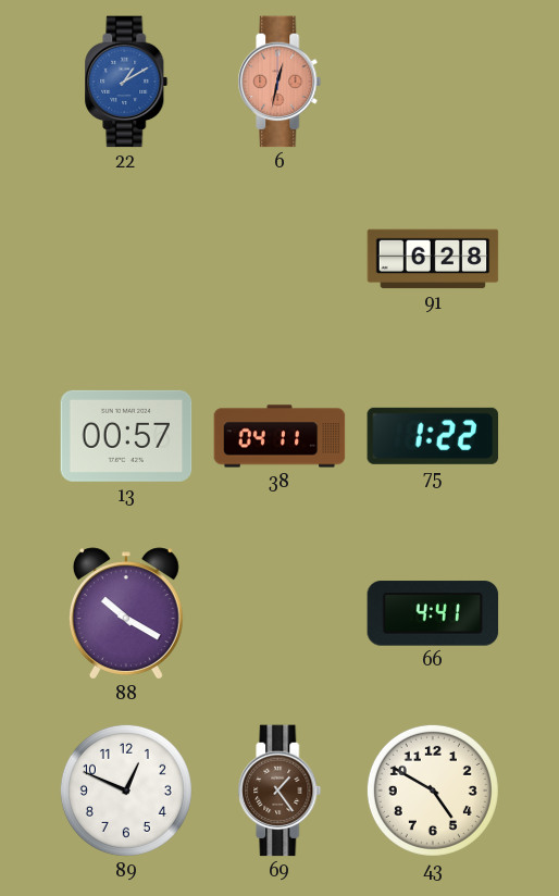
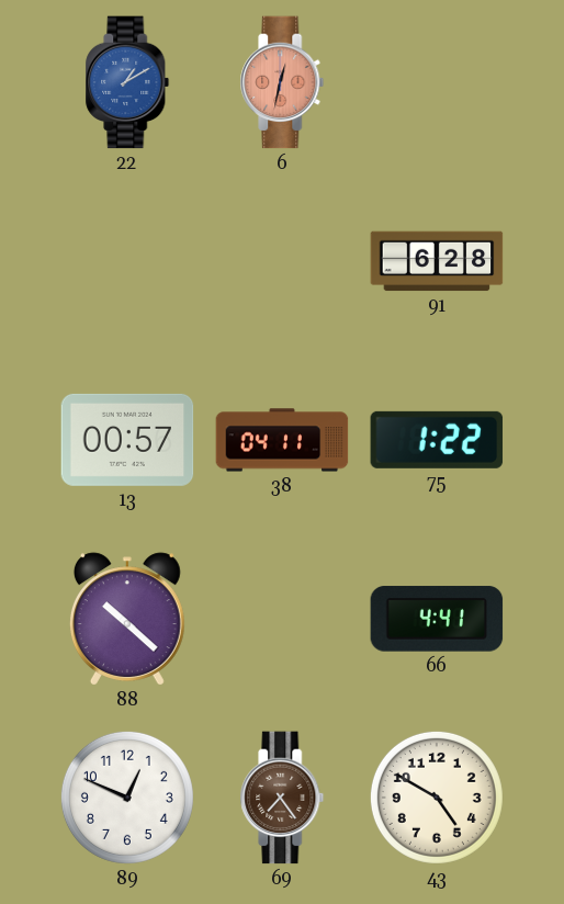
88: 10:20 -> 10:22 (127, 619)
69: 1:24 -> 7:24 (282, 798)
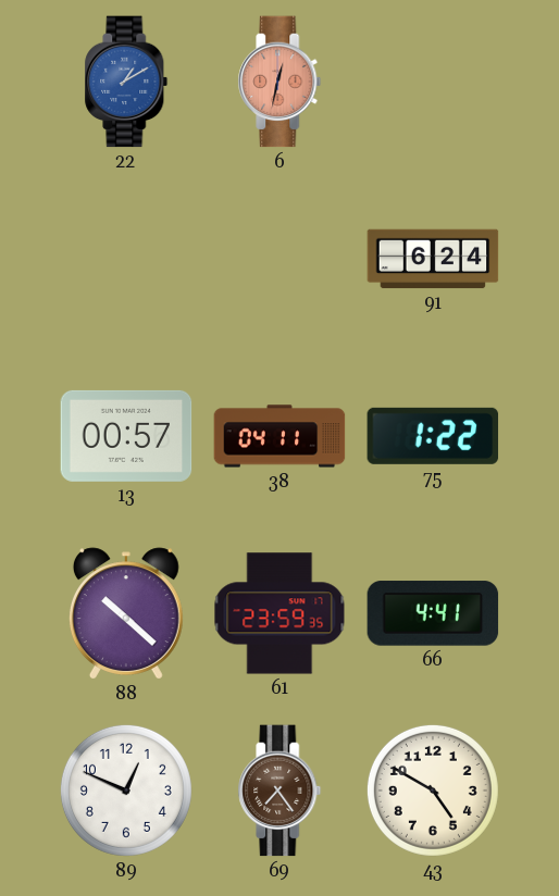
91: 6:28 -> 6:24 (433, 259)
61: none -> 23:59 (279, 613)
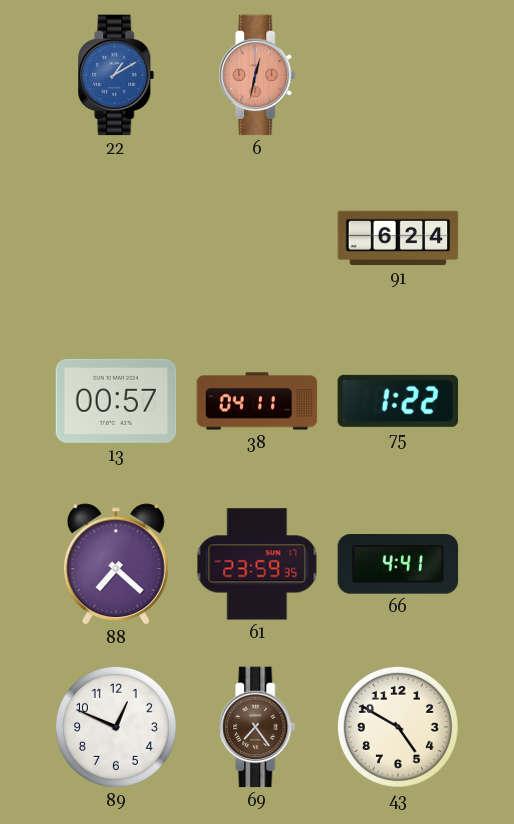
88: 10:22 -> 7:22 (116, 564)
